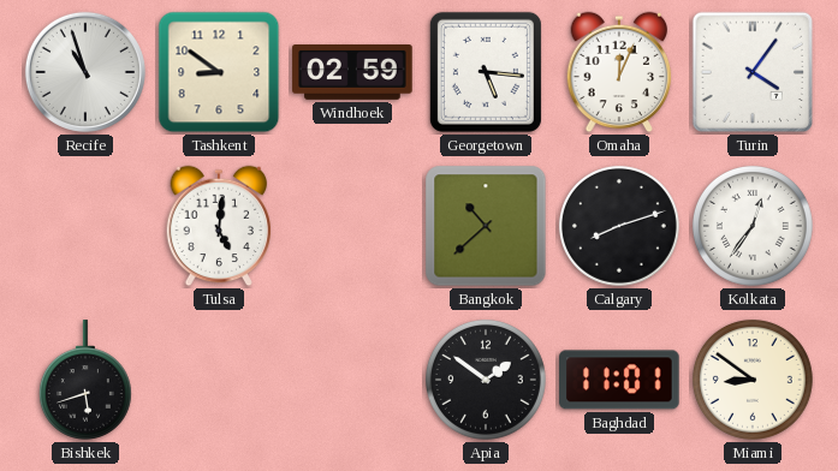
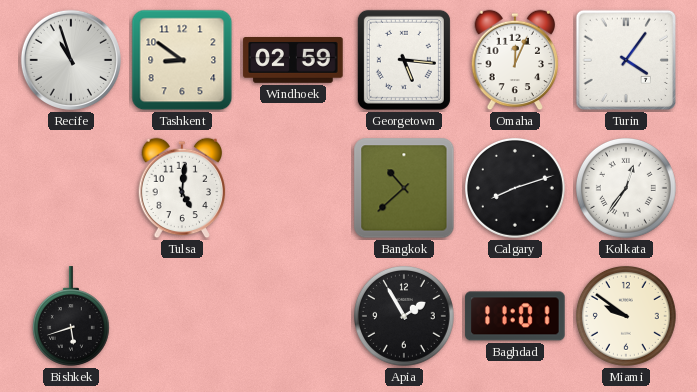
Apia: 1:51 -> 1:55 (404, 316)
Miami: 8:51 -> 9:51 (626, 316)
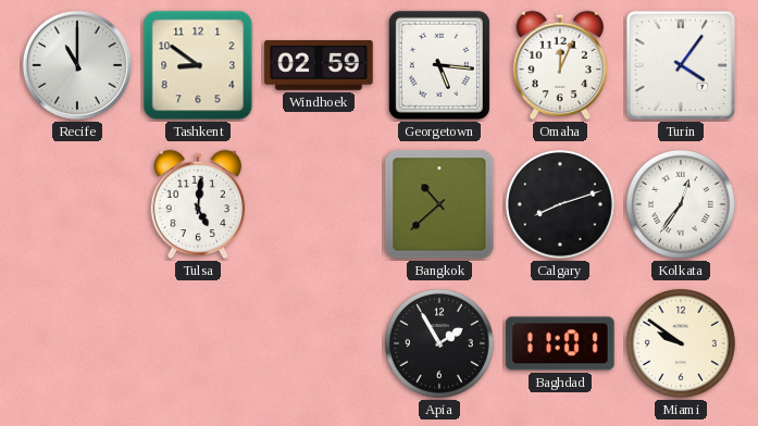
Recife: 10:57 -> 11:00 (77, 65)
Bishkek: 5:42 -> none (71, 316)
